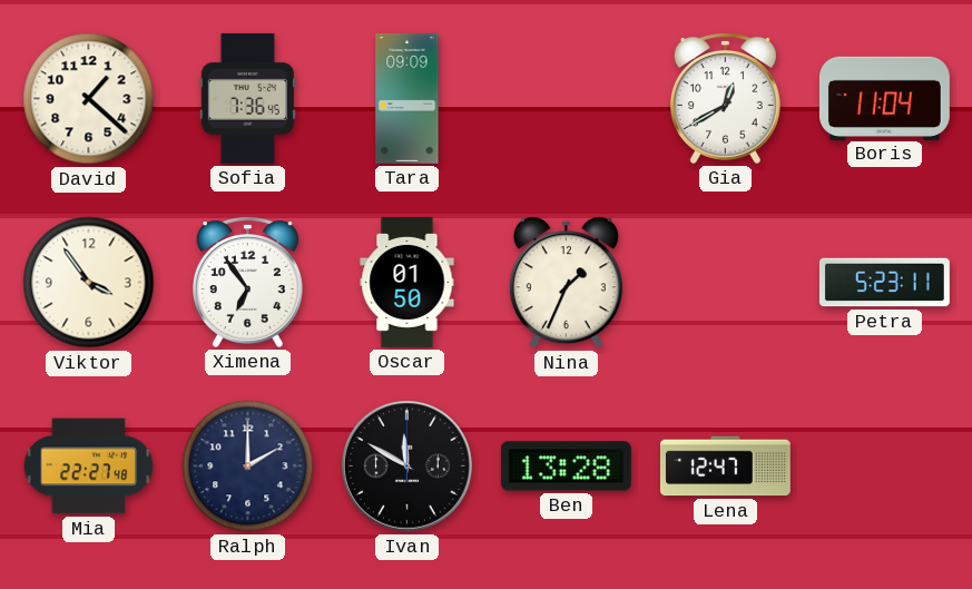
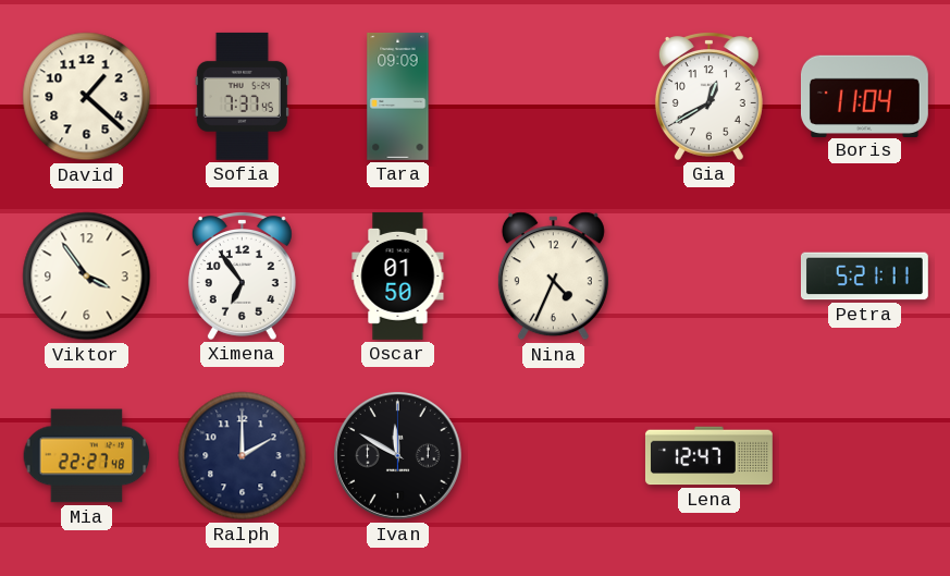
Sofia: 7:36 -> 7:37 (242, 96)
Nina: 1:34 -> 4:34 (553, 277)
Petra: 5:23 -> 5:21 (864, 277)
Ben: 13:28 -> none (566, 467)
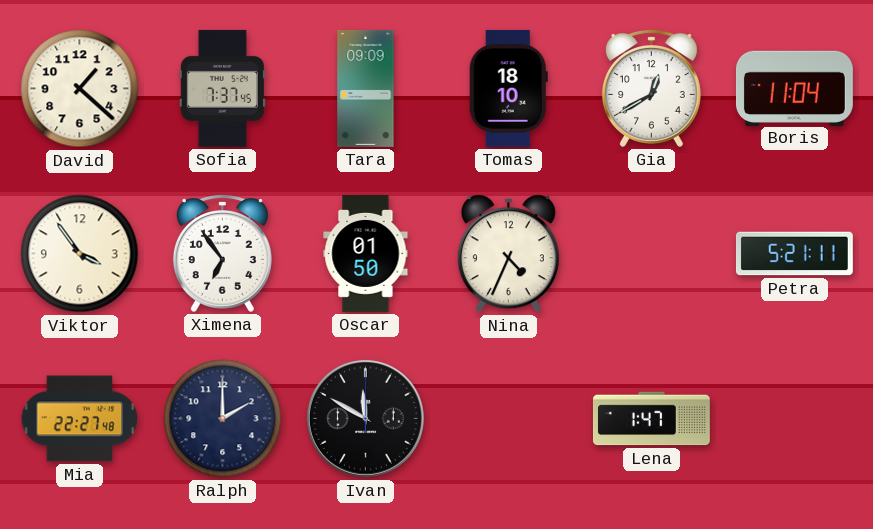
Tomas: none -> 18:10 (508, 88)
Lena: 12:47 -> 1:47 (651, 419)
